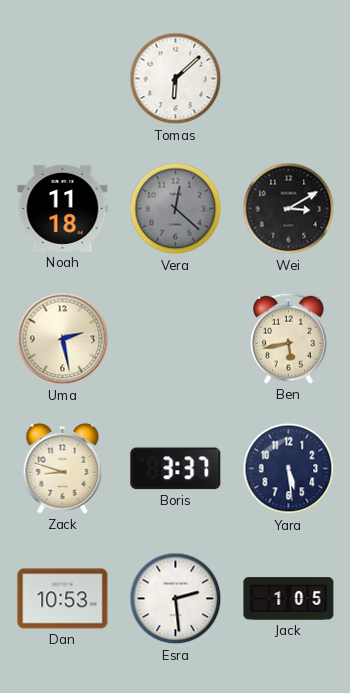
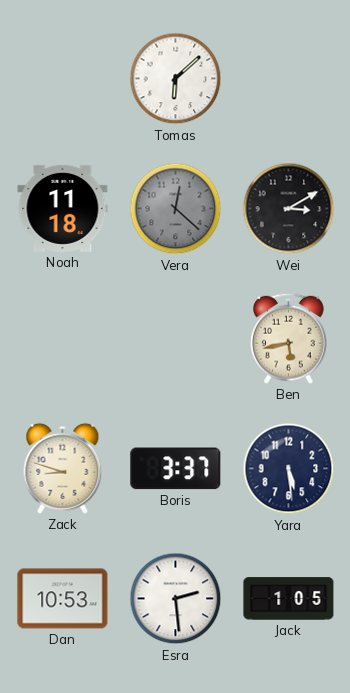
Uma: 2:28 -> none (63, 339)
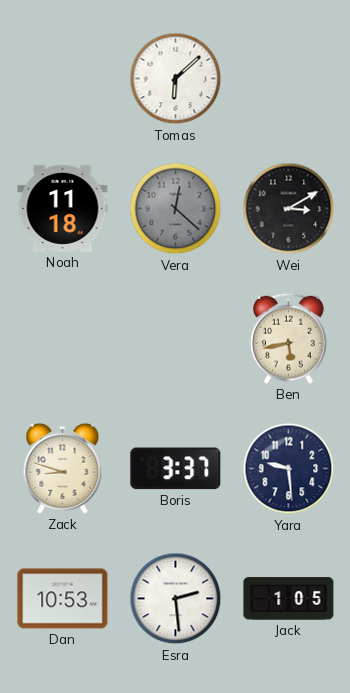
Yara: 5:29 -> 9:29 (289, 469)
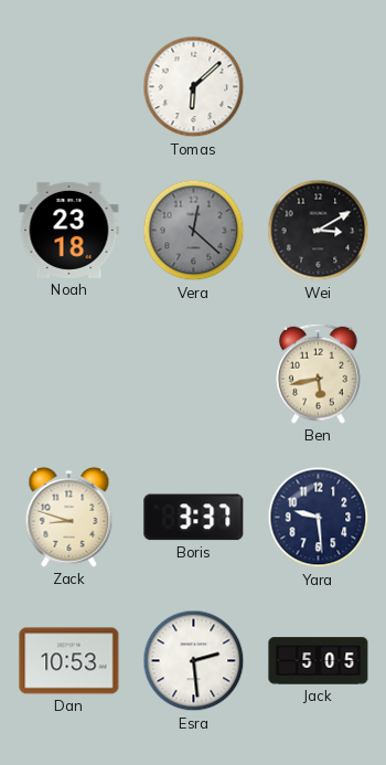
Noah: 11:18 -> 23:18 (69, 230)
Jack: 1:05 -> 5:05 (319, 661)
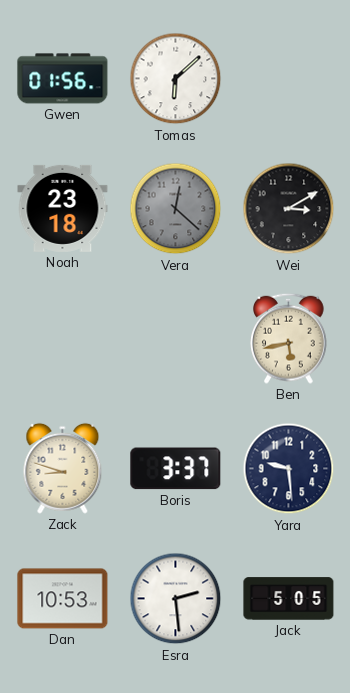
Gwen: none -> 01:56 (63, 79)
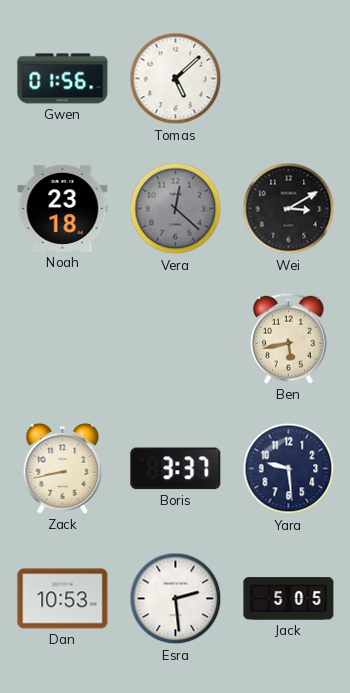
Tomas: 6:08 -> 5:08 (176, 79)
Zack: 8:48 -> 8:43 (63, 468)
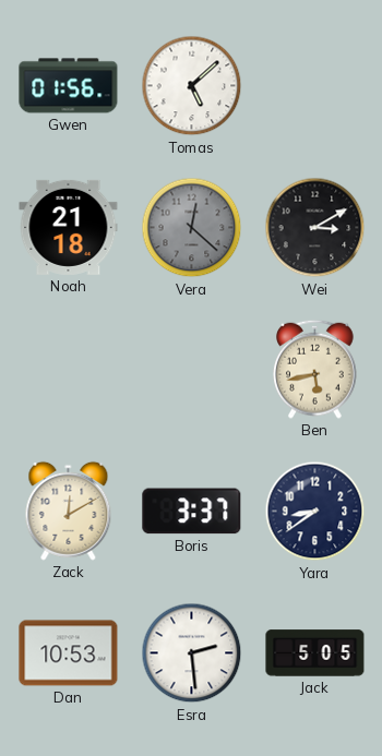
Noah: 23:18 -> 21:18 (69, 227)
Zack: 8:43 -> 12:10 (69, 511)
Yara: 9:29 -> 8:39 (315, 512)
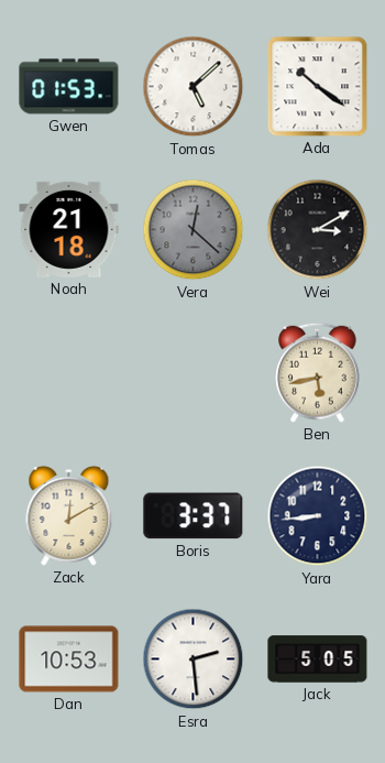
Gwen: 01:56 -> 01:53 (69, 87)
Ada: none -> 10:21 (318, 87)
Yara: 8:39 -> 8:44 (318, 516)
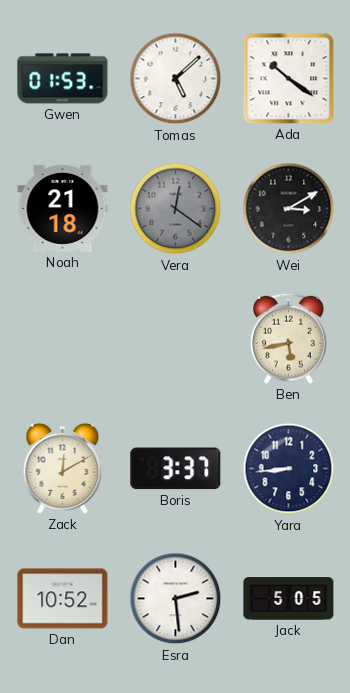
Vera: 12:22 -> 12:21 (176, 209)
Dan: 10:53 -> 10:52 (63, 599)
